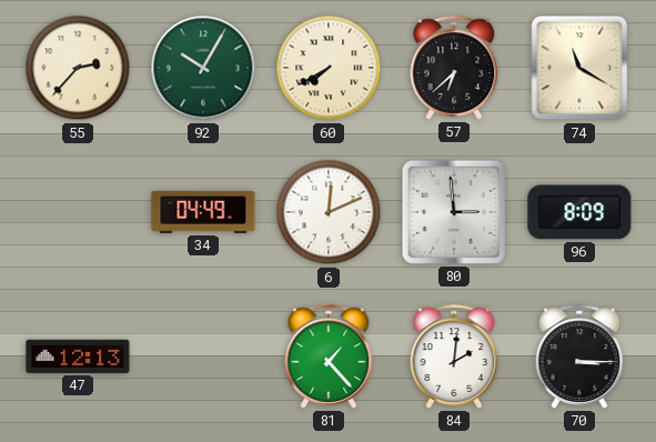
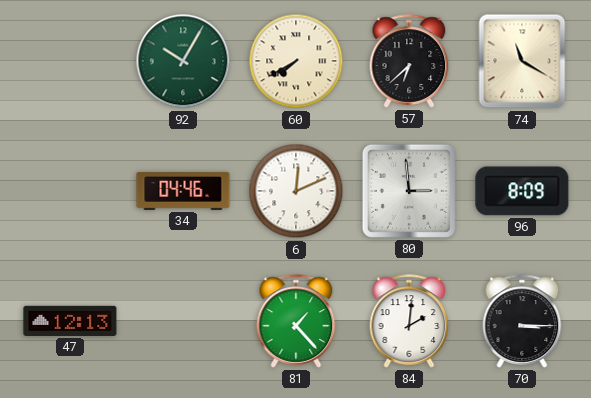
55: 2:37 -> none (78, 68)
34: 04:49 -> 04:46 (183, 191)
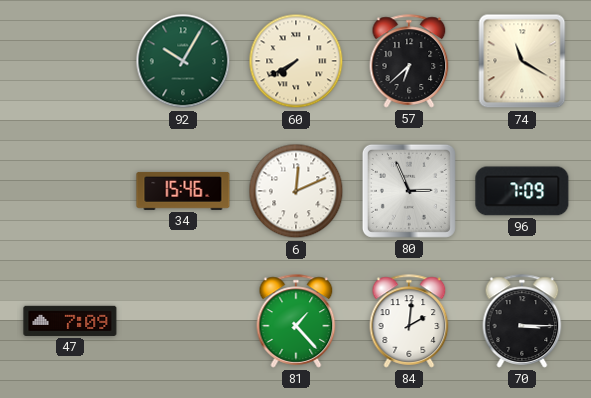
34: 04:46 -> 15:46 (183, 191)
80: 2:59 -> 2:56 (409, 191)
96: 8:09 -> 7:09 (522, 191)
47: 12:13 -> 7:09 (70, 321)
